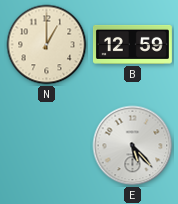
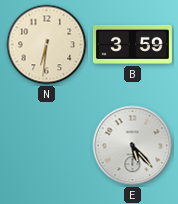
N: 1:00 -> 6:31 (47, 45)
B: 12:59 -> 3:59 (132, 44)
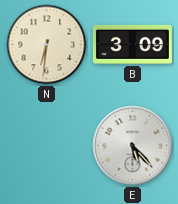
B: 3:59 -> 3:09 (132, 44)
